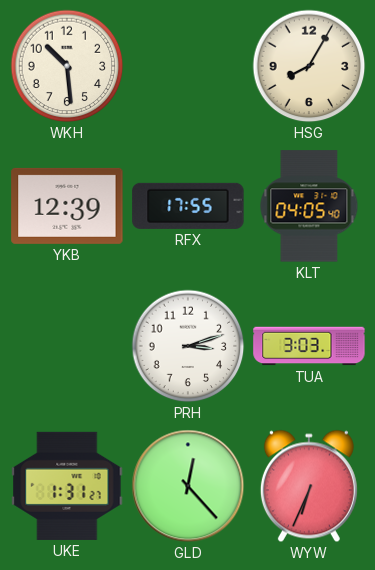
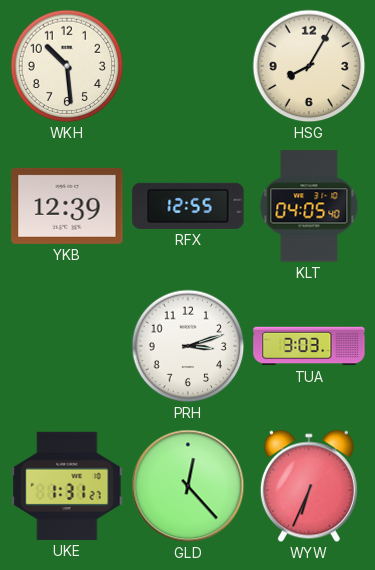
RFX: 17:55 -> 12:55 (188, 206)
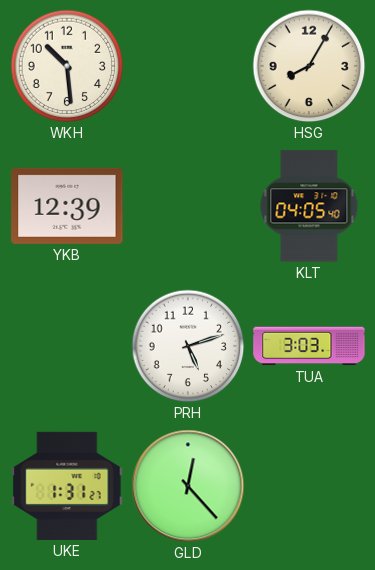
RFX: 12:55 -> none (188, 206)
PRH: 3:12 -> 5:12 (188, 346)
WYW: 6:34 -> none (309, 486)
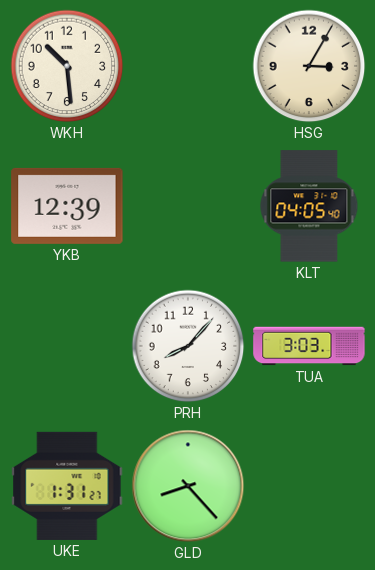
HSG: 8:05 -> 3:05 (309, 66)
PRH: 5:12 -> 8:07 (188, 346)
GLD: 12:23 -> 8:23 (188, 486)
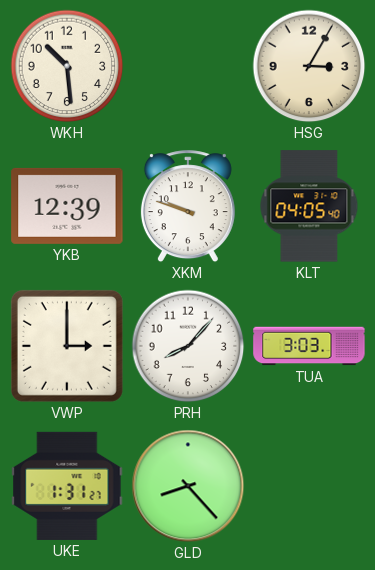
XKM: none -> 9:48 (188, 207)
VWP: none -> 3:00 (67, 346)
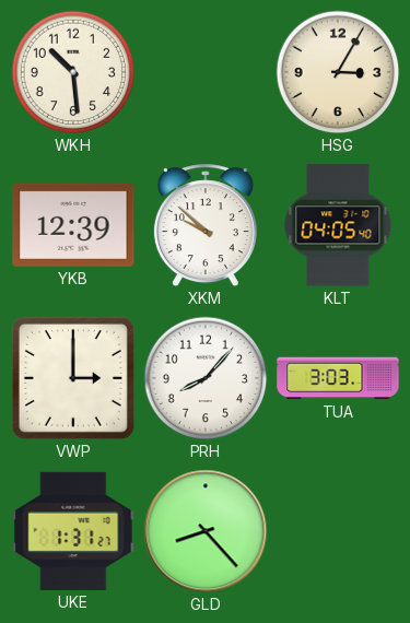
XKM: 9:48 -> 9:52 (206, 226)
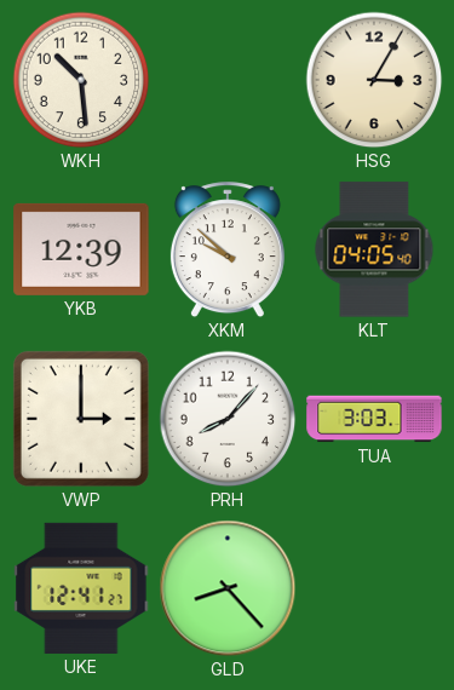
UKE: 1:31 -> 12:41 (81, 588)
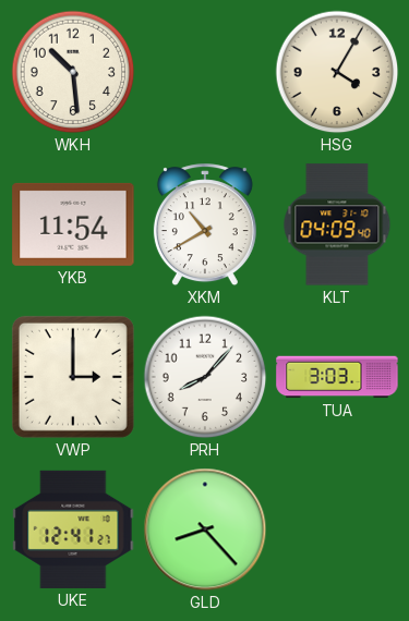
HSG: 3:05 -> 4:05 (337, 72)
YKB: 12:39 -> 11:54 (73, 224)
XKM: 9:52 -> 10:40 (205, 226)
KLT: 04:05 -> 04:09 (337, 224)
